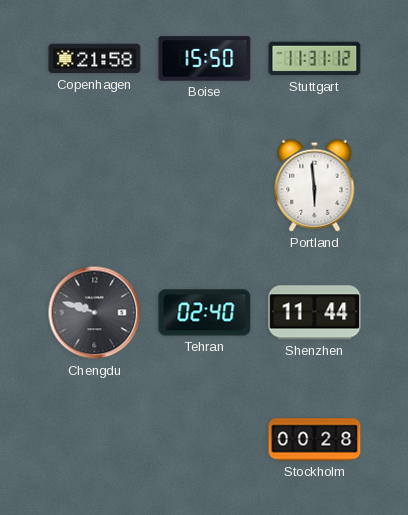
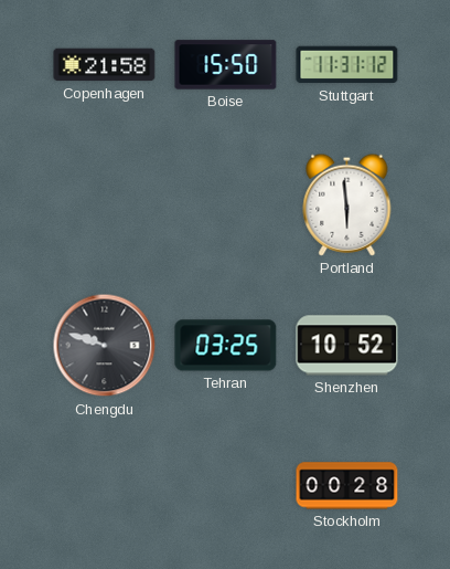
Tehran: 02:40 -> 03:25 (226, 346)
Shenzhen: 11:44 -> 10:52 (347, 346)
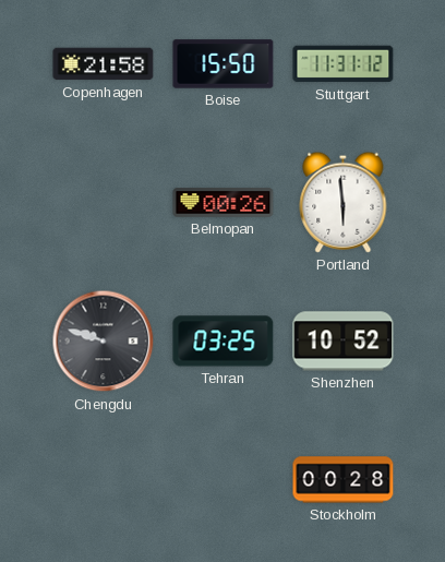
Belmopan: none -> 00:26 (224, 203)
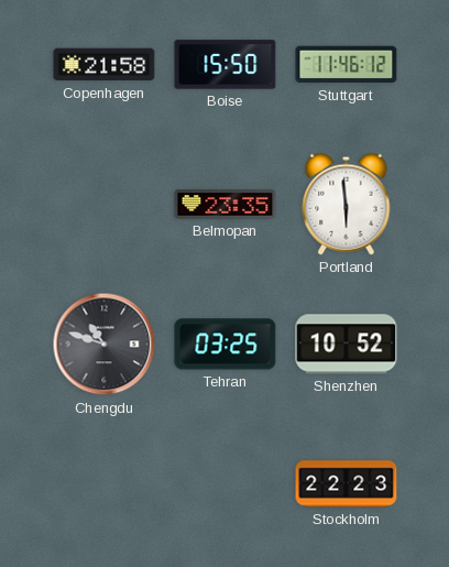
Stuttgart: 11:31 -> 11:46 (347, 65)
Belmopan: 00:26 -> 23:35 (226, 205)
Chengdu: 9:48 -> 10:48 (105, 345)
Stockholm: 00:28 -> 22:23 (347, 484)
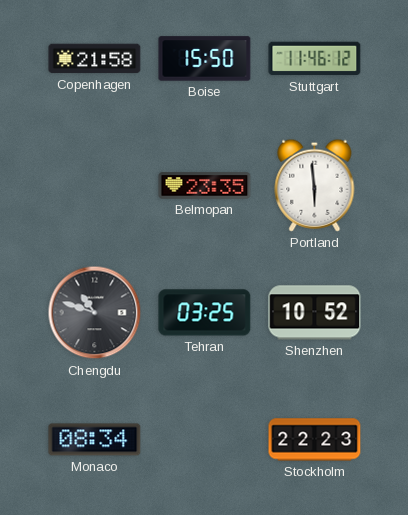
Monaco: none -> 08:34 (95, 440)
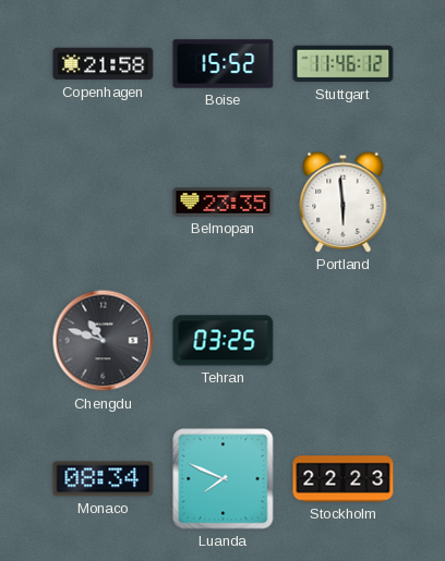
Boise: 15:50 -> 15:52 (224, 64)
Shenzhen: 10:52 -> none (315, 313)
Luanda: none -> 7:49 (224, 479)
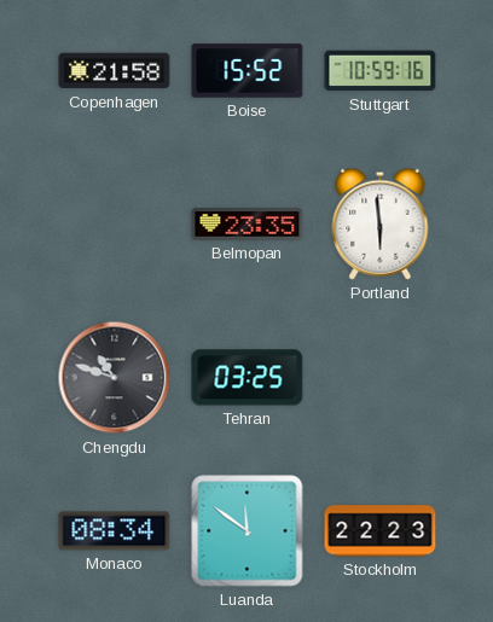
Stuttgart: 11:46 -> 10:59 (381, 71)
Luanda: 7:49 -> 11:51 (248, 531)
